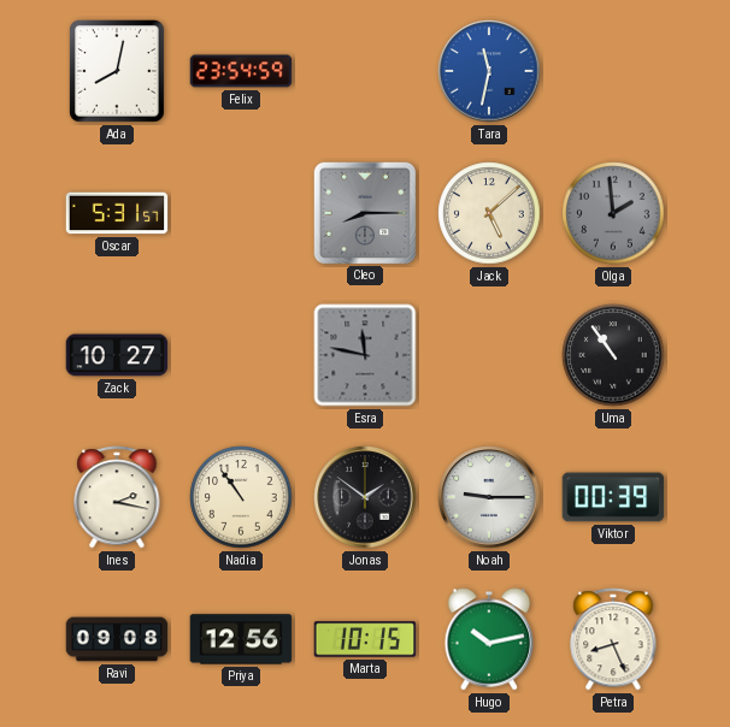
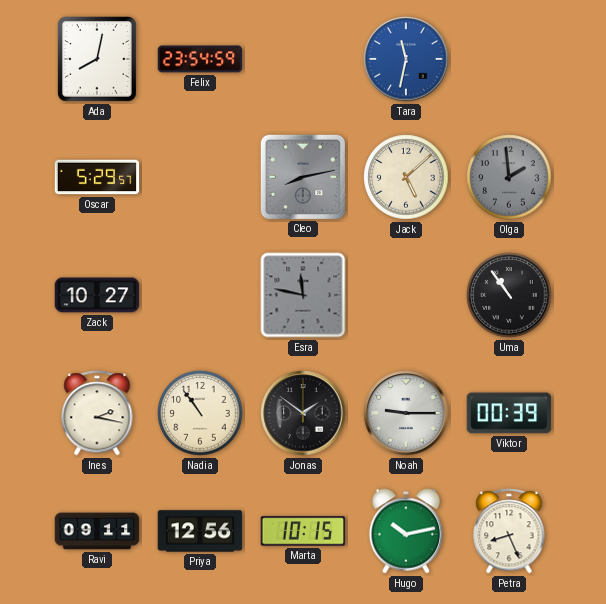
Oscar: 5:31 -> 5:29 (97, 177)
Cleo: 8:15 -> 8:13 (302, 176)
Ravi: 09:08 -> 09:11 (97, 531)
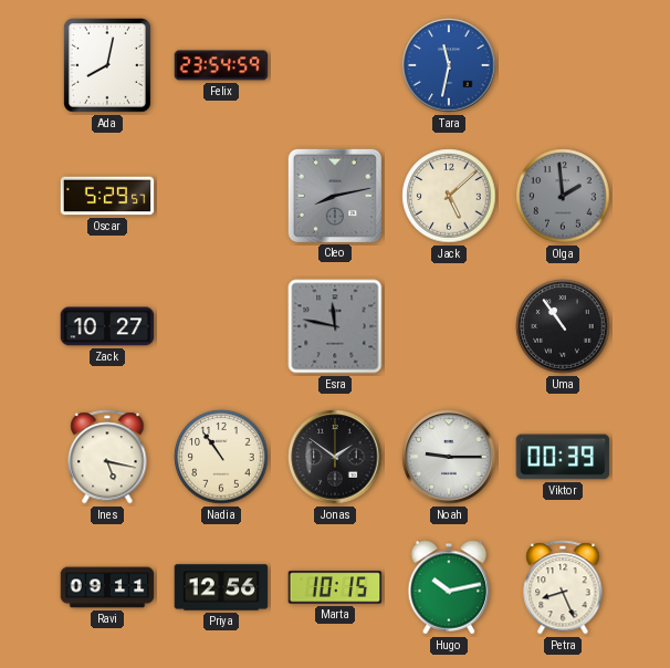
Ines: 2:17 -> 5:17 (107, 457)
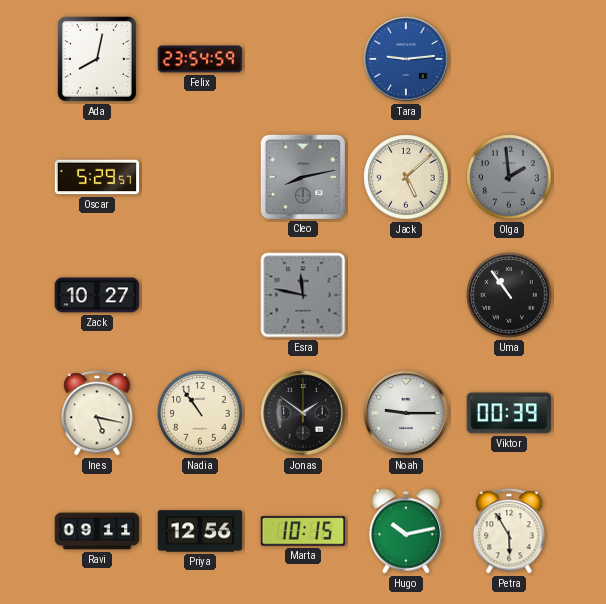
Tara: 11:32 -> 9:14 (406, 59)
Petra: 8:26 -> 5:55 (509, 531)
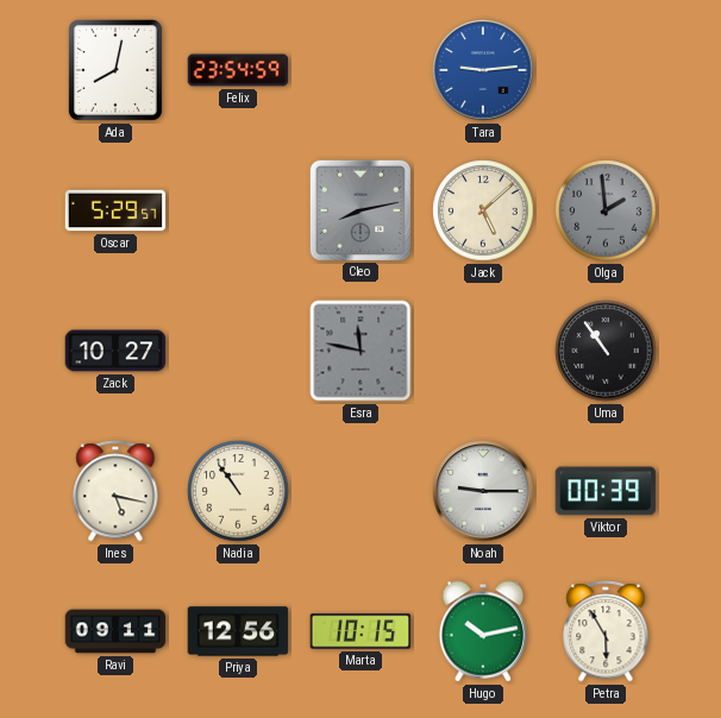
Jonas: 1:51 -> none (303, 413)
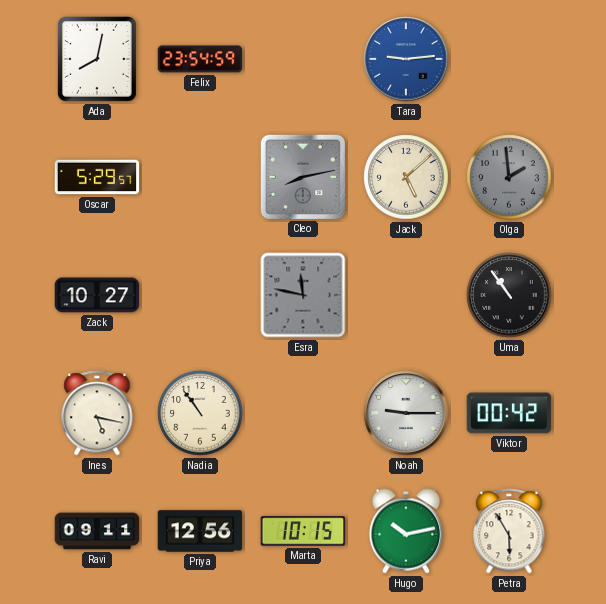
Viktor: 00:39 -> 00:42 (509, 413)
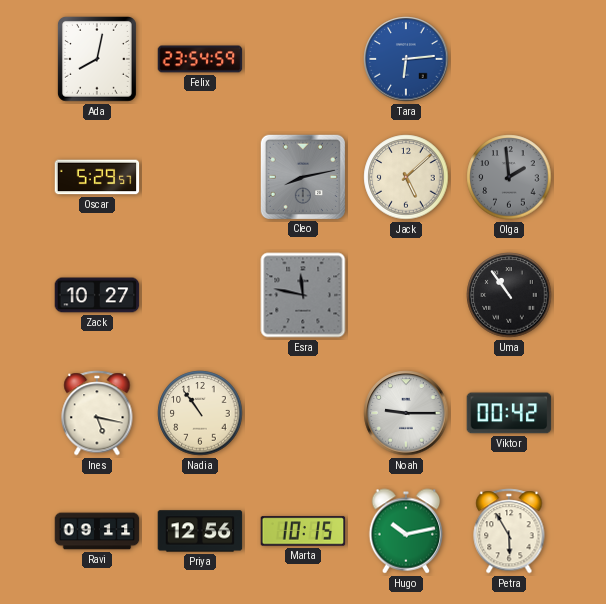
Tara: 9:14 -> 6:14 (406, 59)
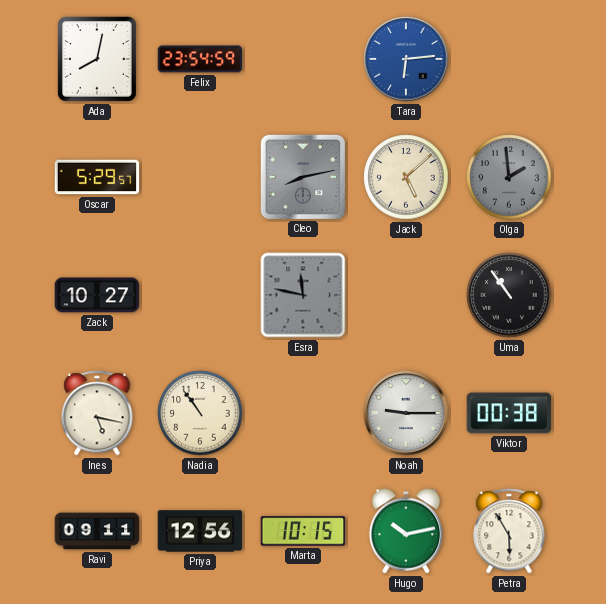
Viktor: 00:42 -> 00:38 (509, 413)
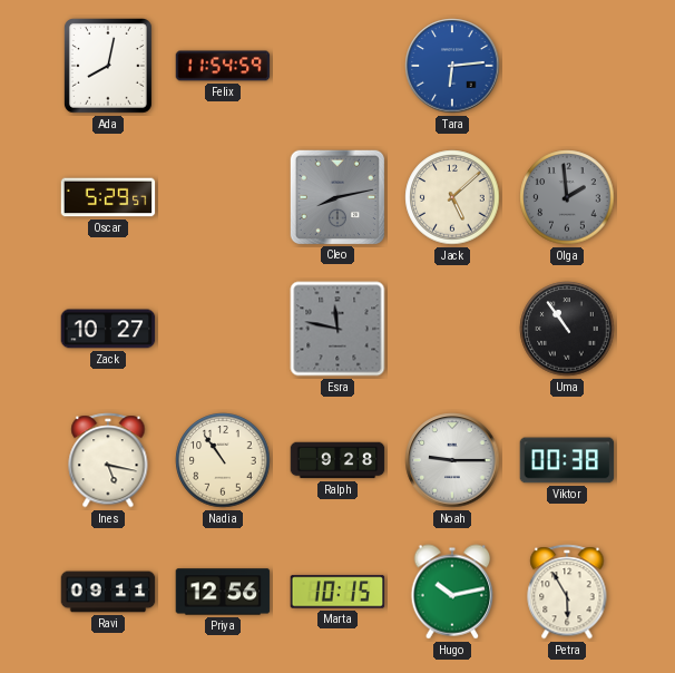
Felix: 23:54 -> 11:54 (223, 66)
Ralph: none -> 9:28 (338, 460)
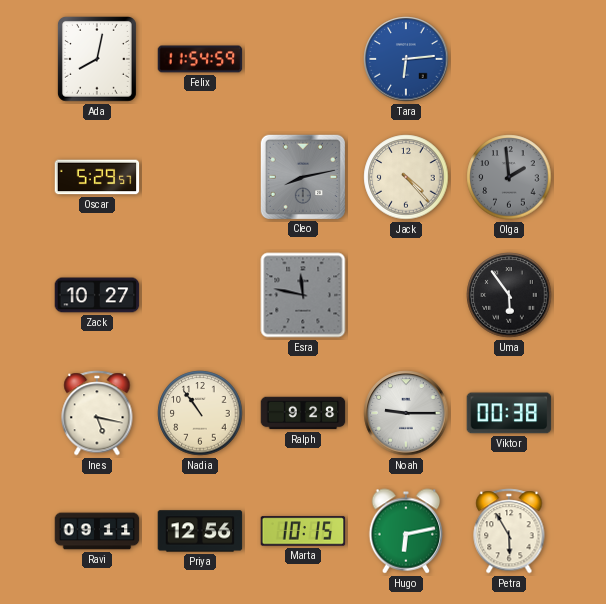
Jack: 5:08 -> 4:23 (406, 177)
Uma: 10:54 -> 5:54 (509, 295)
Hugo: 10:13 -> 6:13 (406, 531)
